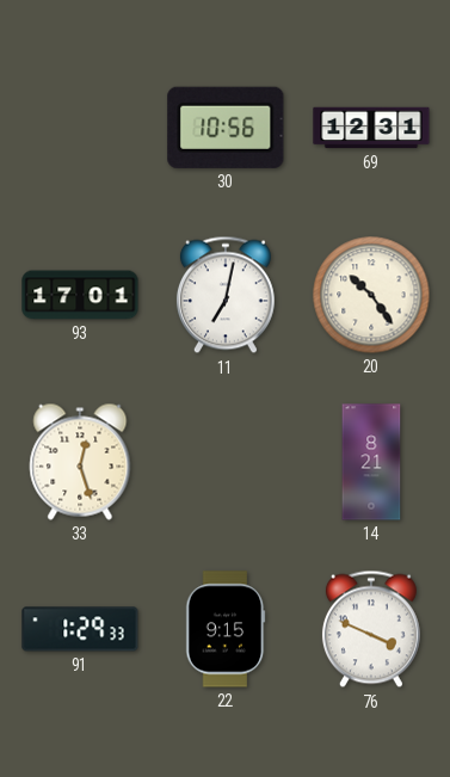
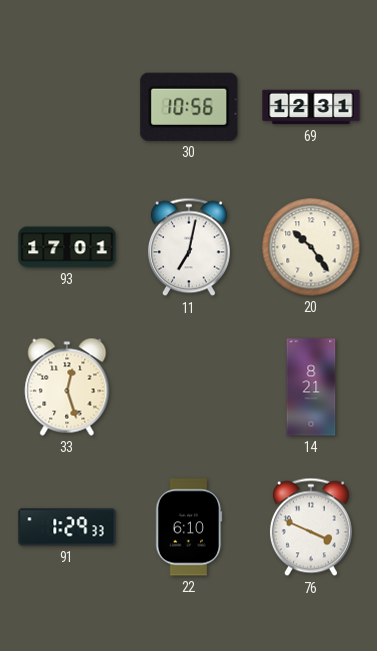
22: 9:15 -> 6:10 (189, 527)
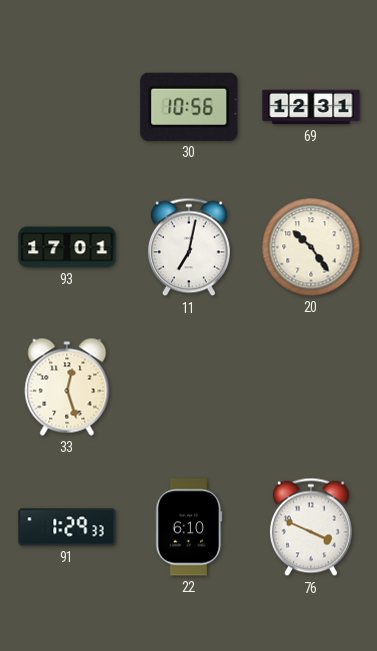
14: 8:21 -> none (311, 387)
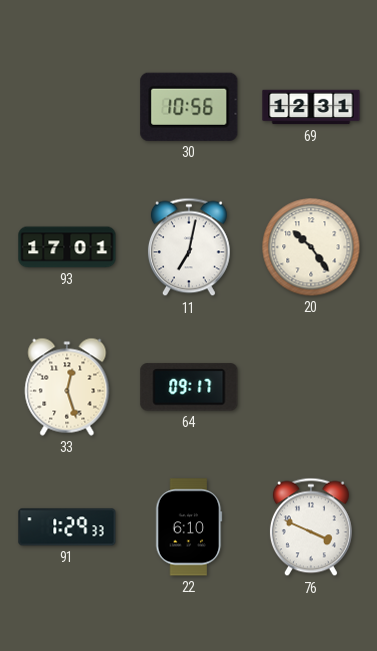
64: none -> 09:17 (189, 387)
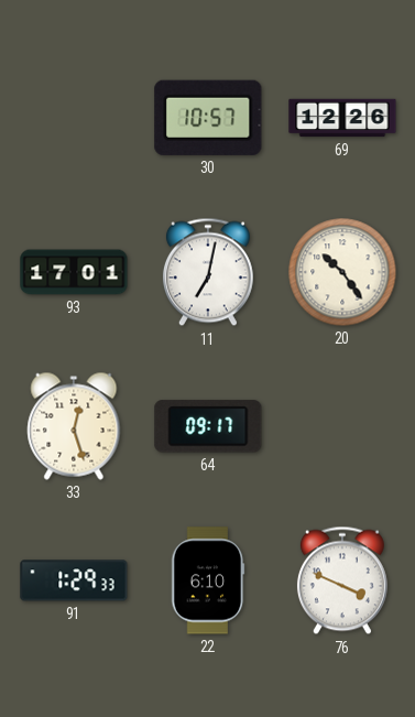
30: 10:56 -> 10:57 (208, 118)
69: 12:31 -> 12:26 (342, 118)
